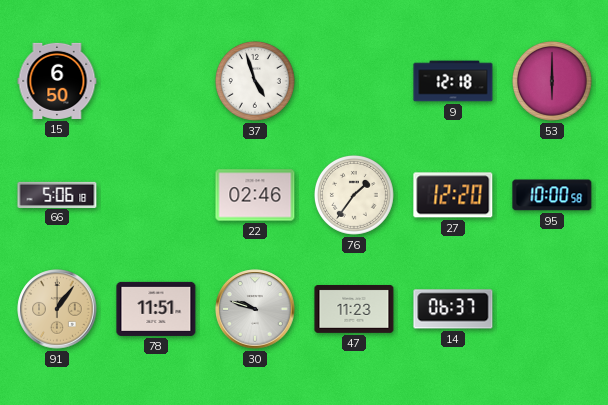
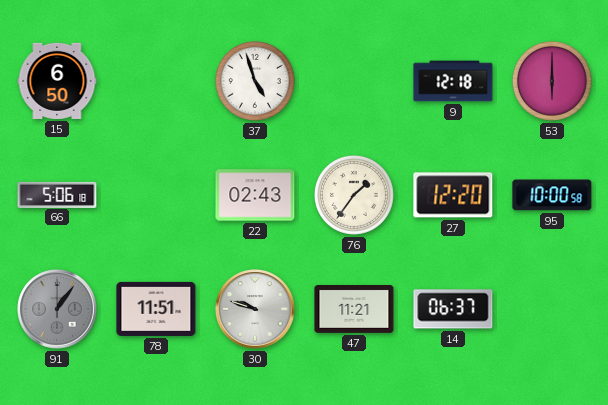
22: 02:46 -> 02:43 (255, 195)
91 dial: champagne -> grey (57, 309)
47: 11:23 -> 11:21 (354, 310)
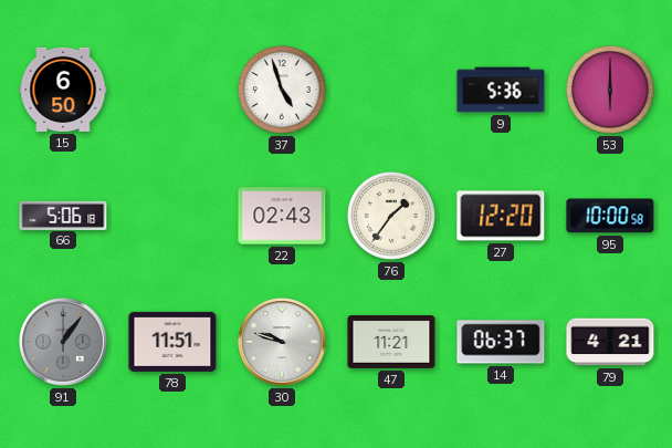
9: 12:18 -> 5:36 (501, 90)
79: none -> 4:21 (610, 342)
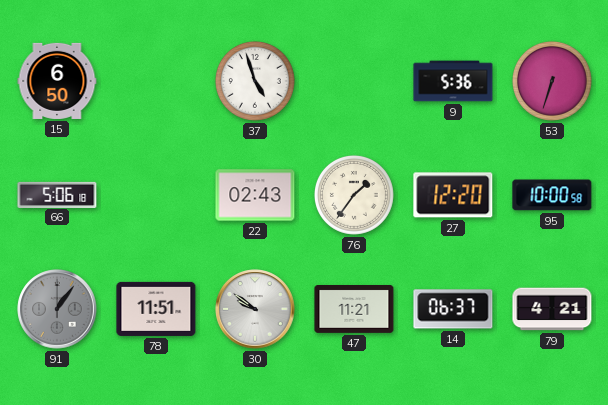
53: 6:00 -> 6:33 (552, 81)
30: 9:48 -> 9:51 (255, 309)
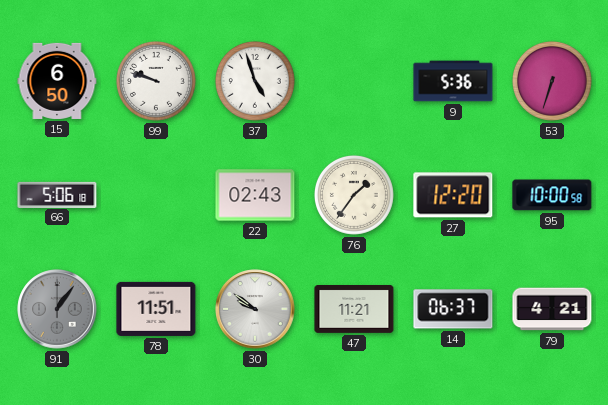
99: none -> 9:48 (156, 81)
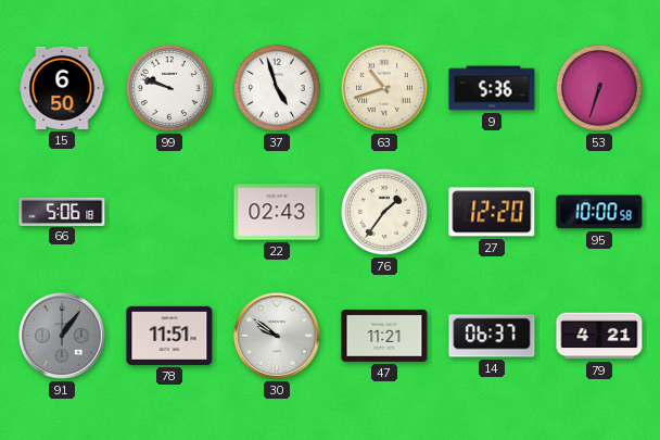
63: none -> 10:42 (384, 88)
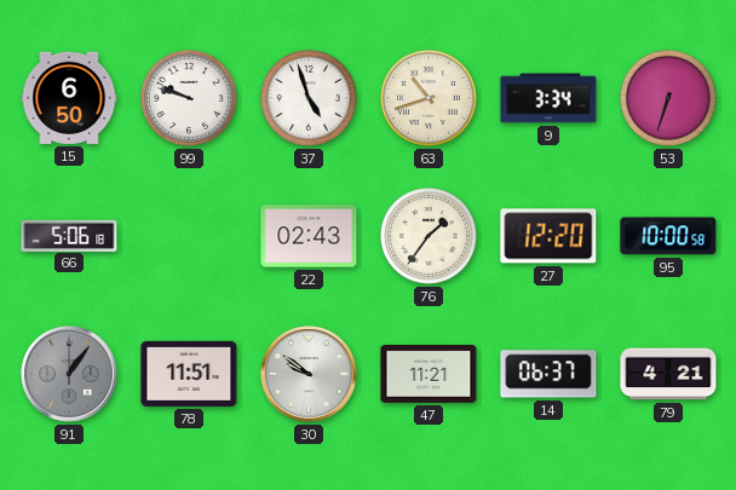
9: 5:36 -> 3:34 (548, 98)
